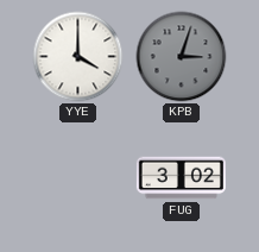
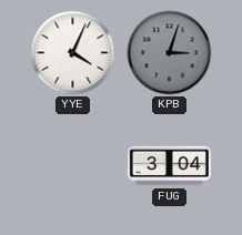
YYE: 4:00 -> 4:04 (73, 53)
FUG: 3:02 -> 3:04 (169, 166)
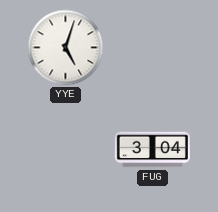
YYE: 4:04 -> 5:03 (66, 48)
KPB: 3:03 -> none (170, 53)
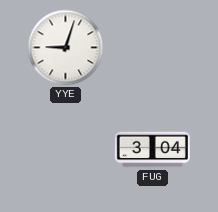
YYE: 5:03 -> 9:03 (66, 48)
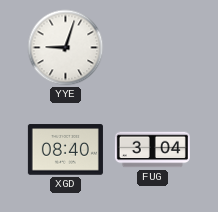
XGD: none -> 08:40 (65, 150)
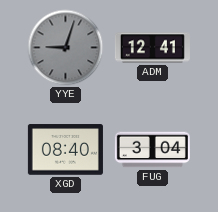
YYE dial: white -> grey (66, 48)
ADM: none -> 12:41 (152, 48)
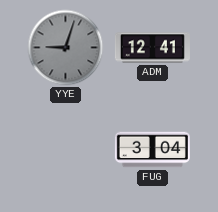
XGD: 08:40 -> none (65, 150)
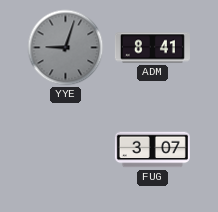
ADM: 12:41 -> 8:41 (152, 48)
FUG: 3:04 -> 3:07 (152, 150)
